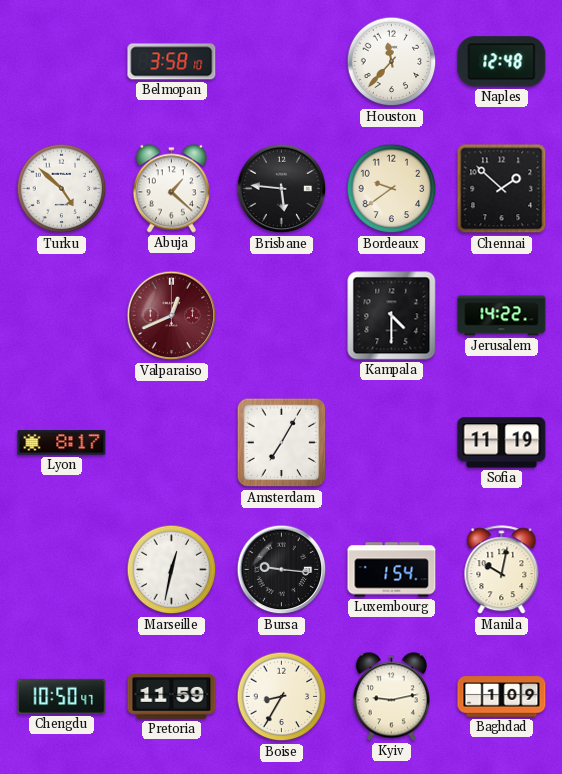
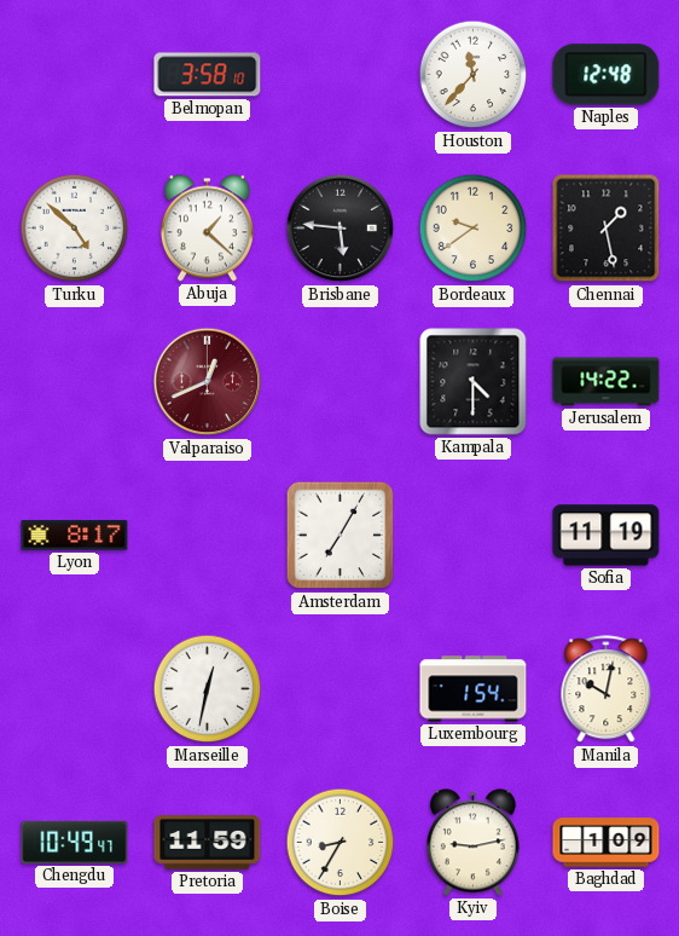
Chennai: 1:52 -> 1:28 (607, 229)
Bursa: 9:16 -> none (282, 570)
Chengdu: 10:50 -> 10:49 (75, 842)
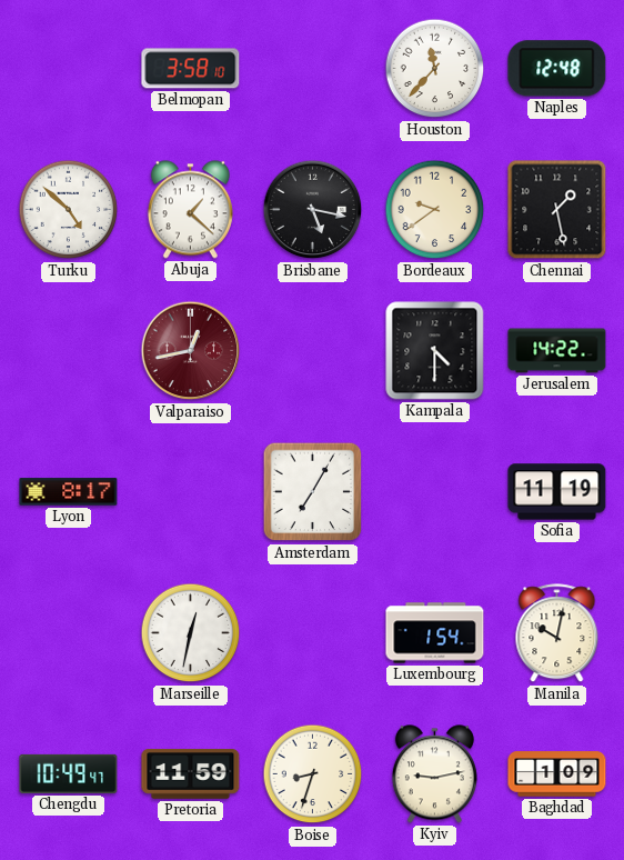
Brisbane: 5:46 -> 5:17 (313, 210)
Valparaiso: 12:41 -> 12:43 (191, 351)
Boise: 8:35 -> 8:33 (313, 774)
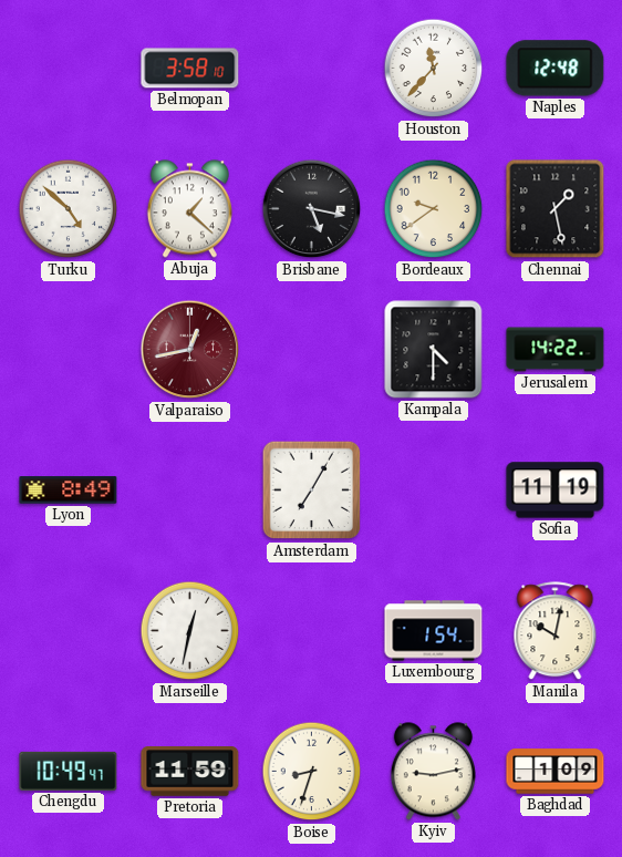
Lyon: 8:17 -> 8:49 (69, 491)
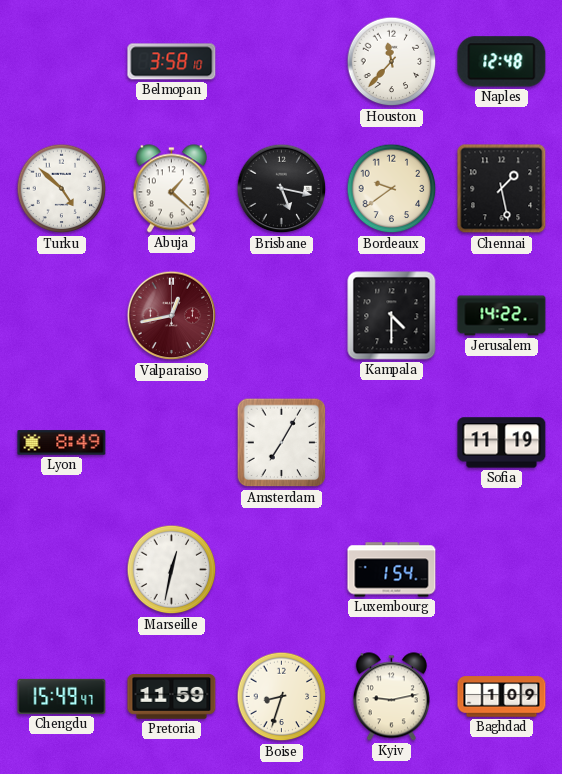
Manila: 10:02 -> none (556, 631)
Chengdu: 10:49 -> 15:49 (62, 696)
